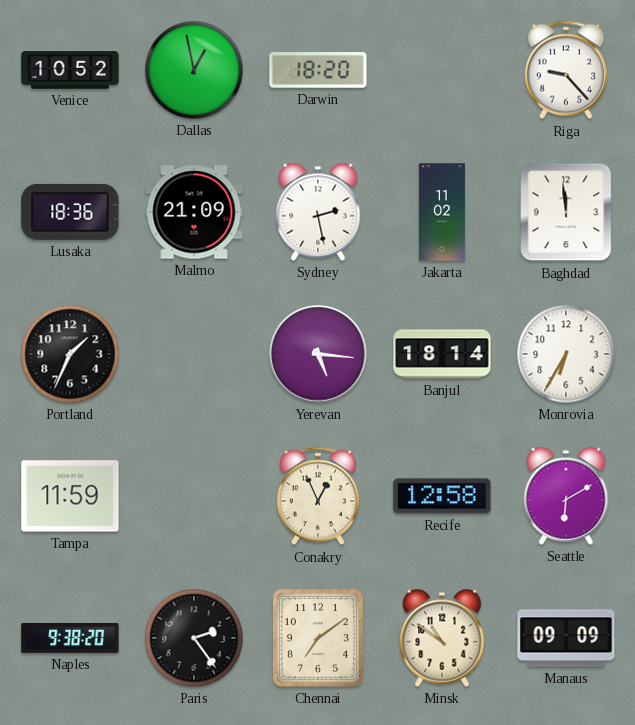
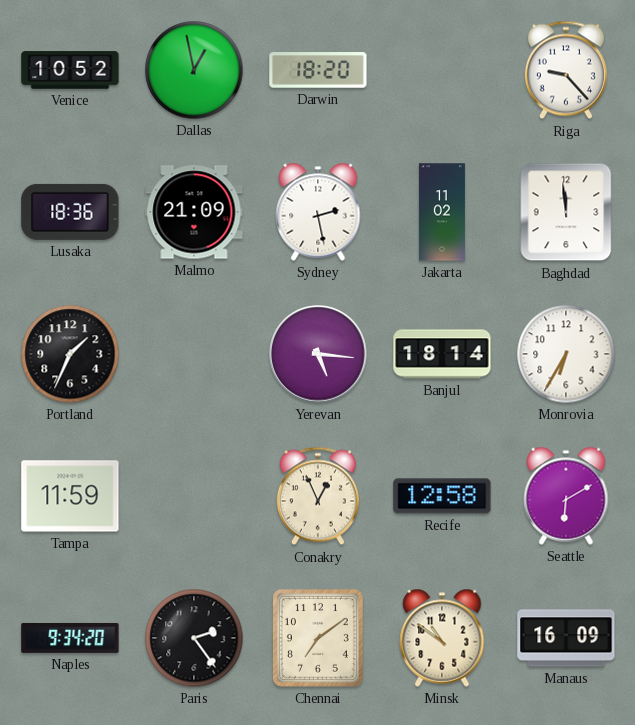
Naples: 9:38 -> 9:34 (70, 638)
Manaus: 09:09 -> 16:09 (566, 638)
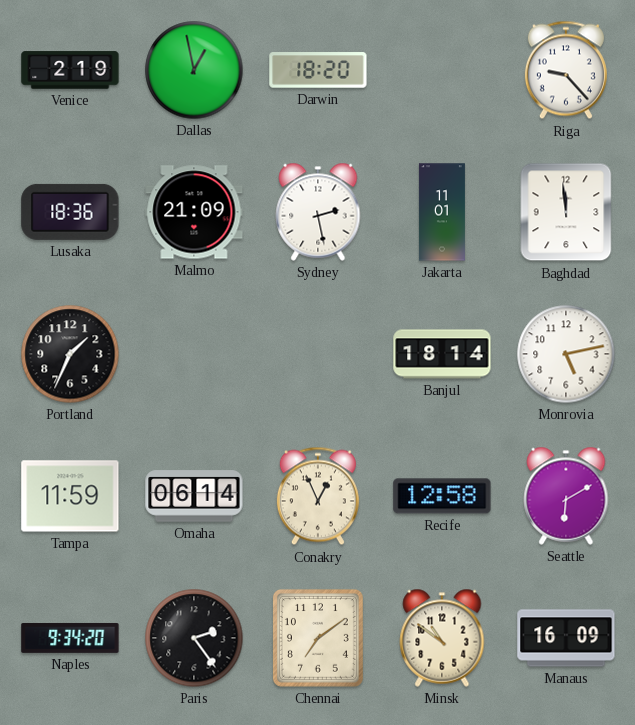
Venice: 10:52 -> 2:19 (70, 70)
Jakarta: 11:02 -> 11:01 (442, 212)
Yerevan: 5:16 -> none (318, 354)
Monrovia: 6:35 -> 5:13 (566, 354)
Omaha: none -> 06:14 (194, 496)
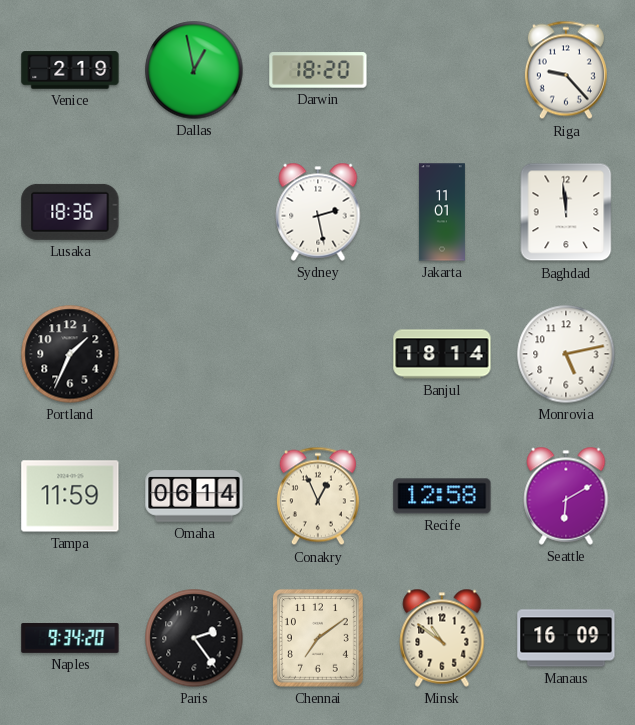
Malmo: 21:09 -> none (194, 212)
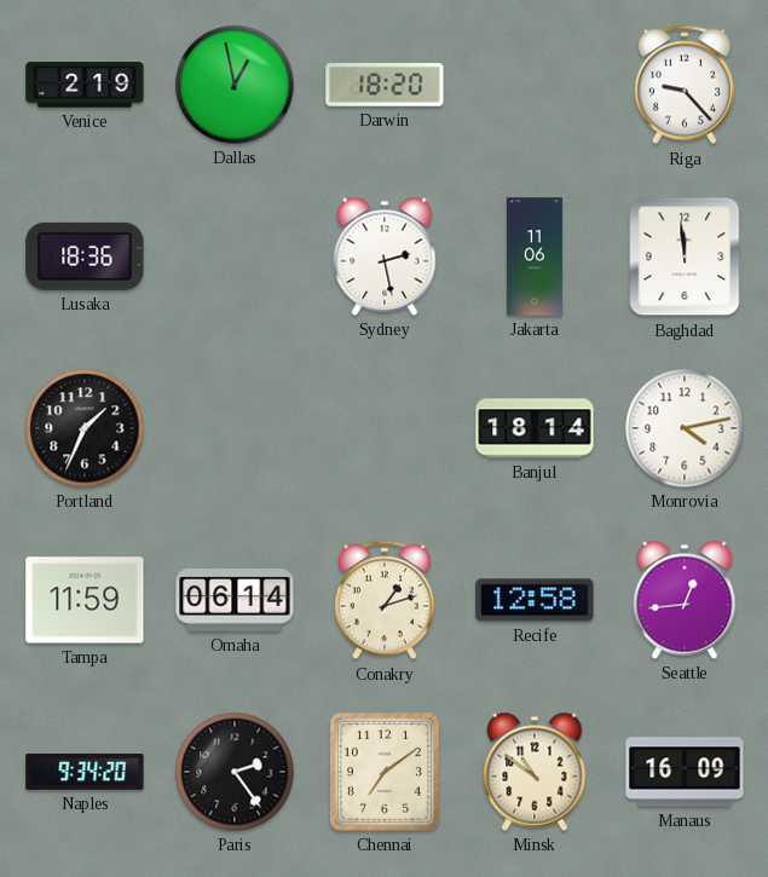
Jakarta: 11:01 -> 11:06 (535, 256)
Monrovia: 5:13 -> 4:13 (685, 428)
Conakry: 12:56 -> 1:12 (385, 600)
Seattle: 6:10 -> 12:44 (685, 600)
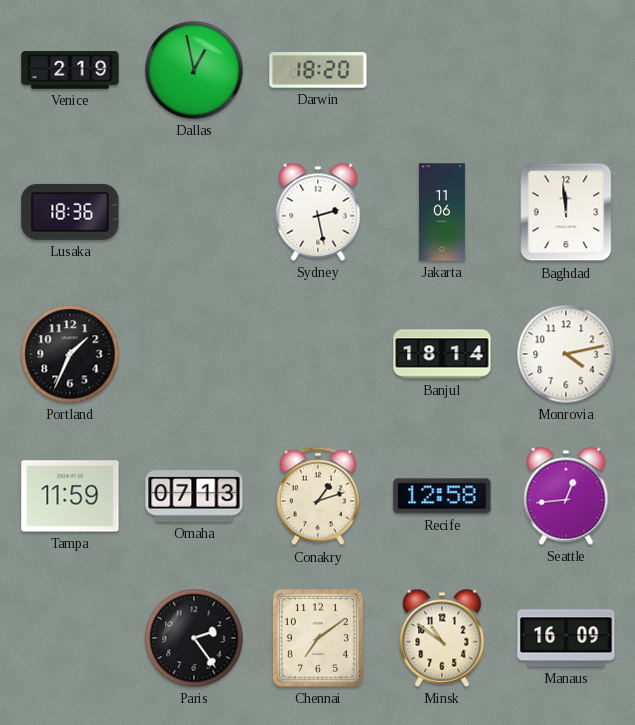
Riga: 9:23 -> none (685, 85)
Omaha: 06:14 -> 07:13 (194, 496)
Naples: 9:34 -> none (85, 772)
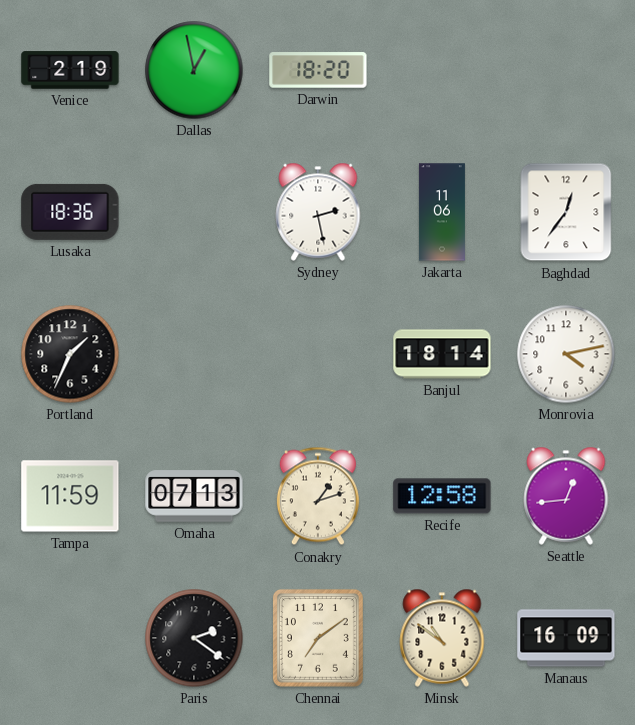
Baghdad: 11:59 -> 12:36 (566, 212)
Paris: 2:24 -> 2:21 (194, 638)
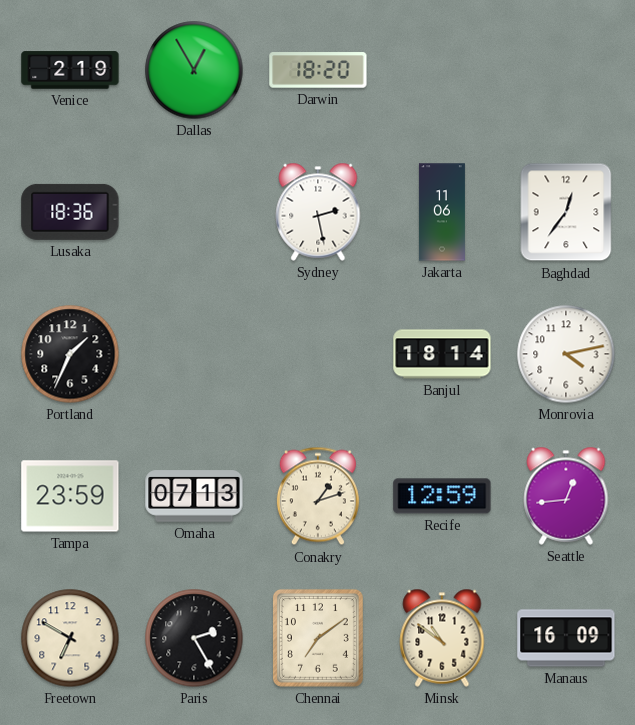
Dallas: 12:58 -> 12:55 (194, 70)
Tampa: 11:59 -> 23:59 (70, 496)
Recife: 12:58 -> 12:59 (442, 496)
Freetown: none -> 6:50 (70, 638)
Paris: 2:21 -> 2:25 (194, 638)
